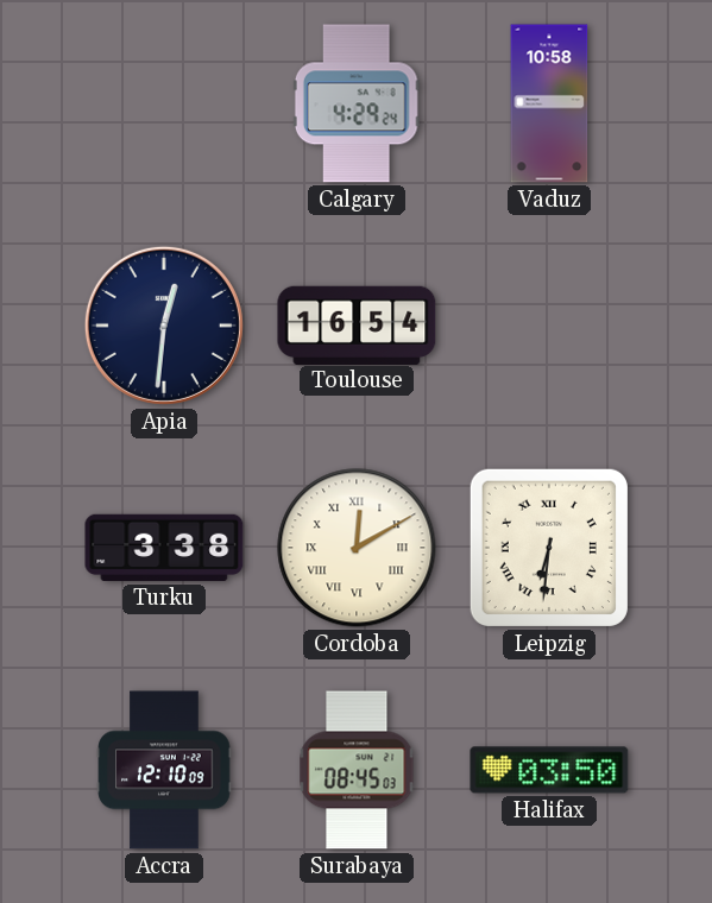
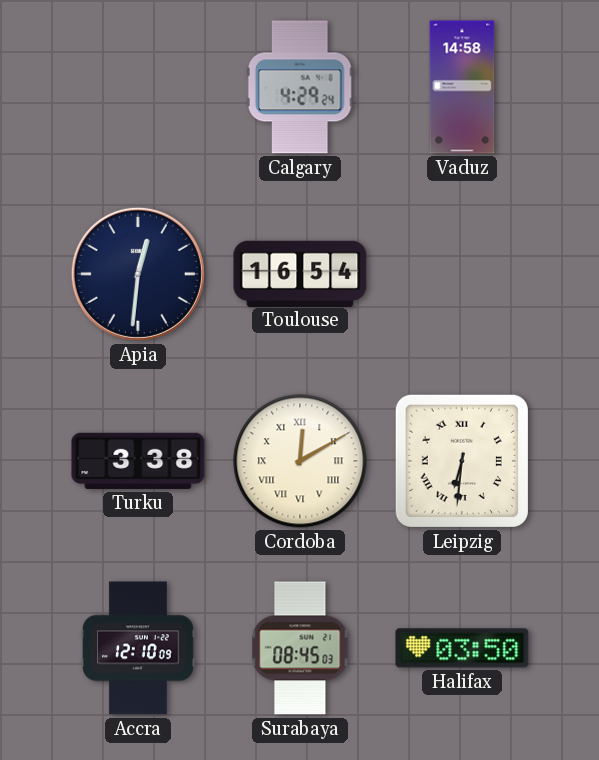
Vaduz: 10:58 -> 14:58 (462, 87)
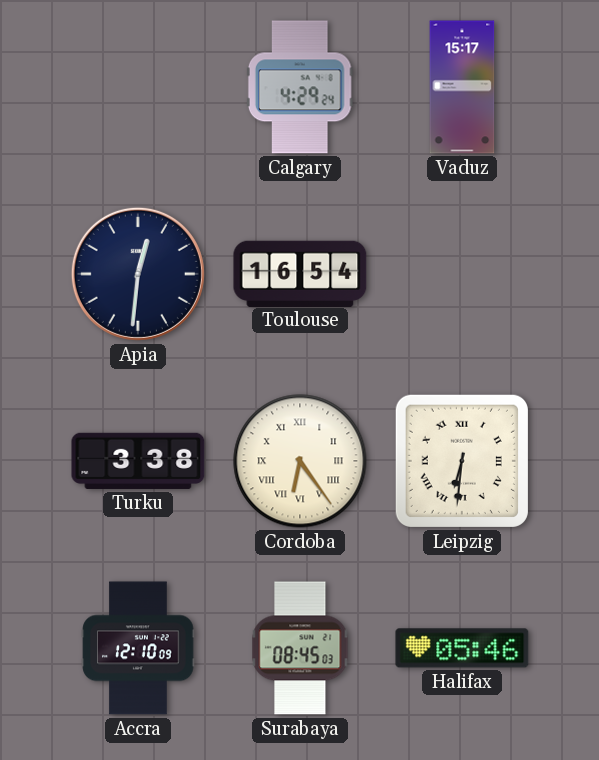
Vaduz: 14:58 -> 15:17 (462, 87)
Cordoba: 12:10 -> 6:24 (300, 461)
Halifax: 03:50 -> 05:46 (462, 648)
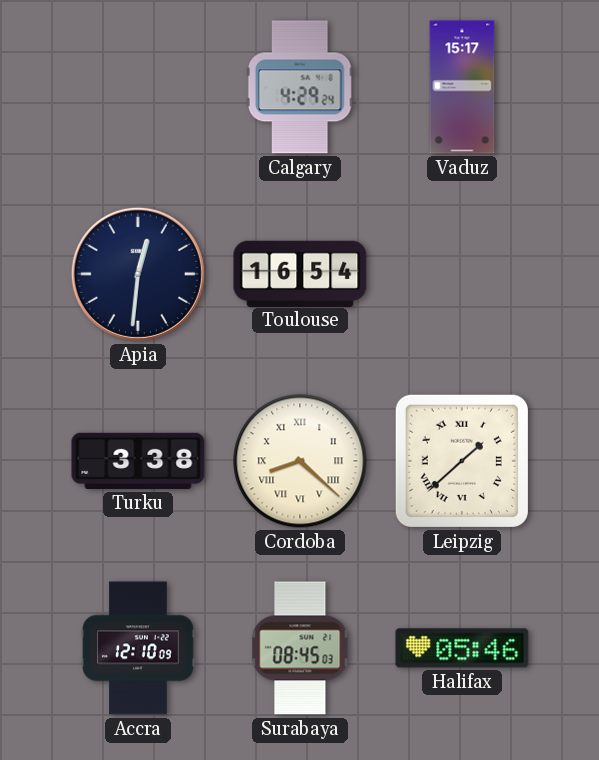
Cordoba: 6:24 -> 8:22 (300, 461)
Leipzig: 6:31 -> 1:38 (462, 461)
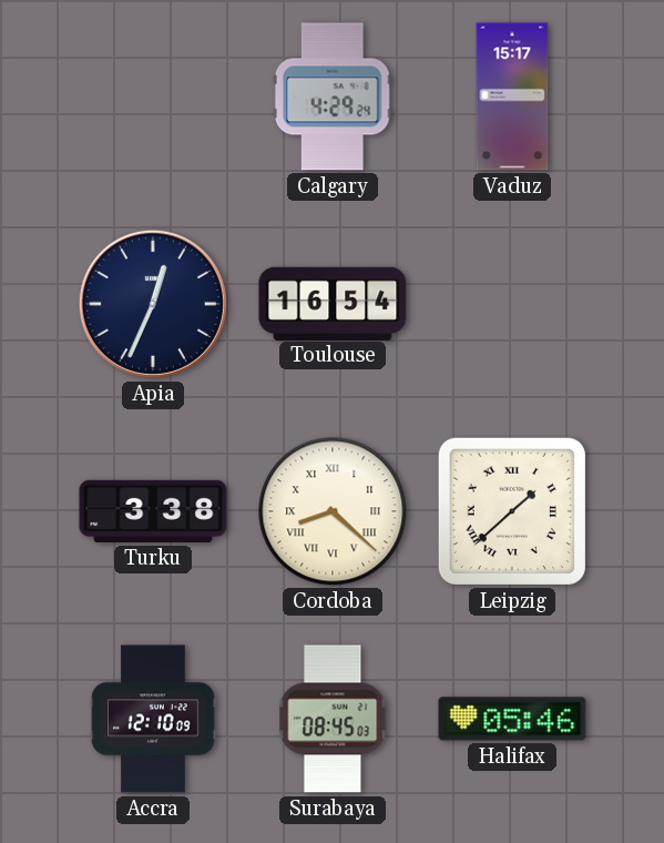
Apia: 12:31 -> 12:34 (153, 304)
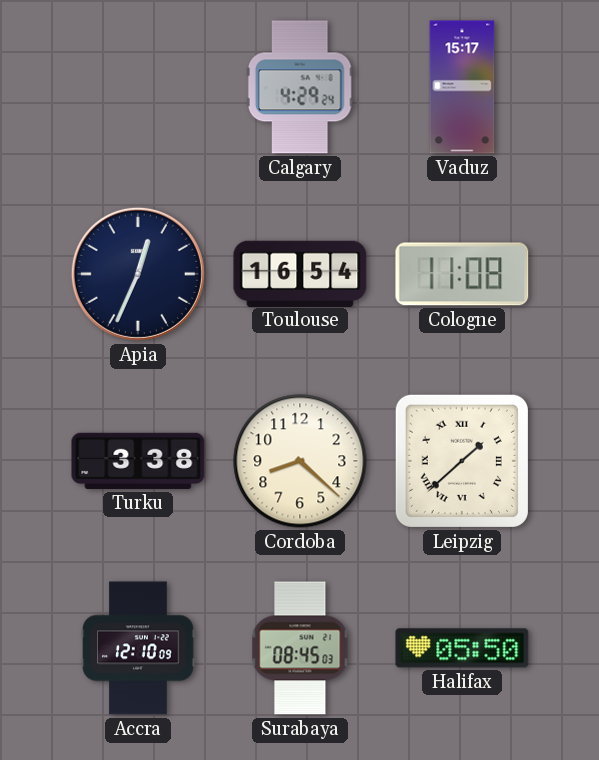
Cologne: none -> 11:08 (462, 274)
Cordoba numerals: Roman -> Arabic (300, 461)
Halifax: 05:46 -> 05:50 (462, 648)
